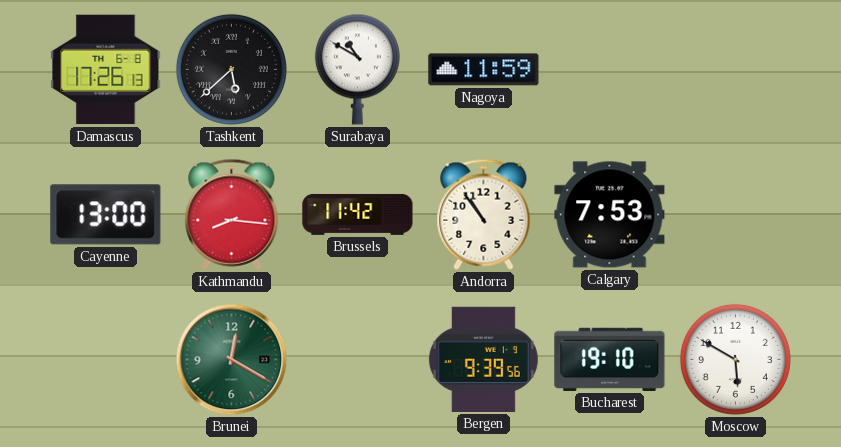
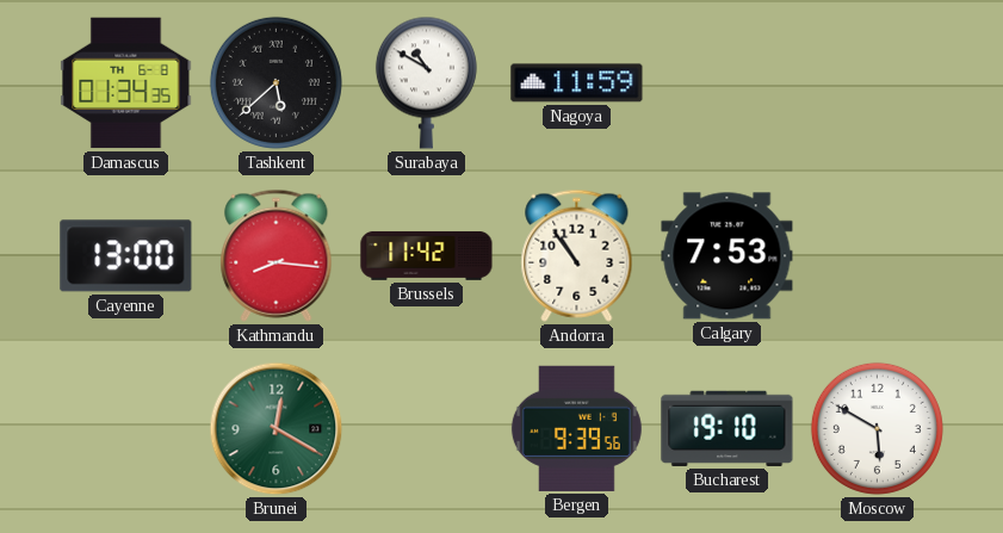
Damascus: 17:26 -> 01:34 (126, 83)
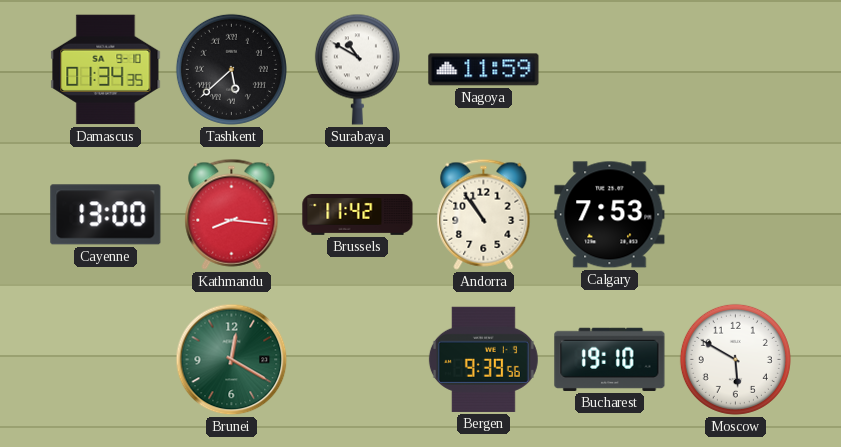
Damascus date: TH 6-8 -> SA 9-10 (106, 70)
